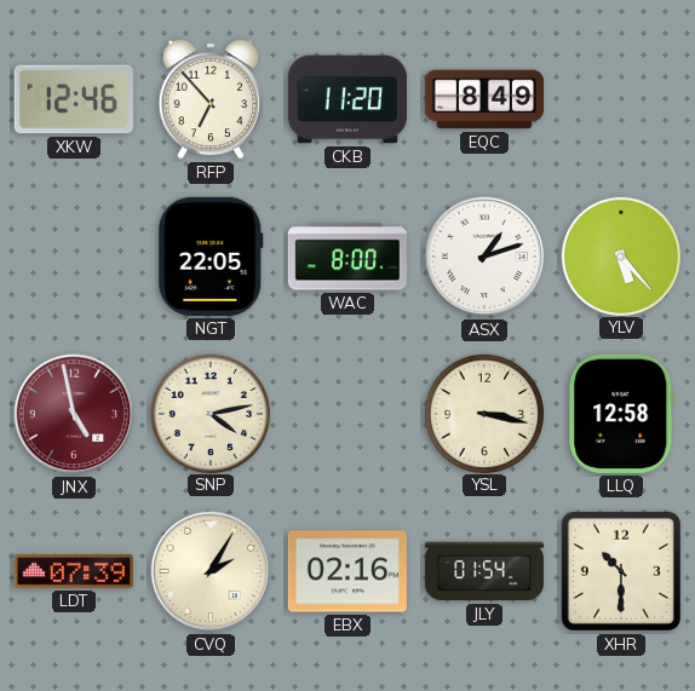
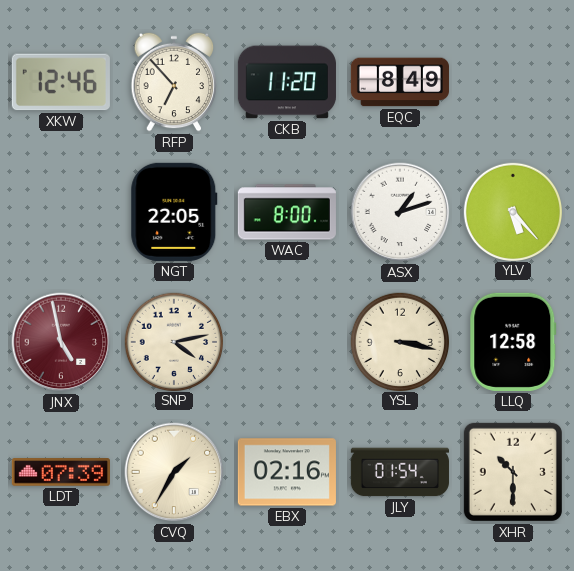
CVQ: 2:05 -> 1:35 (174, 472)
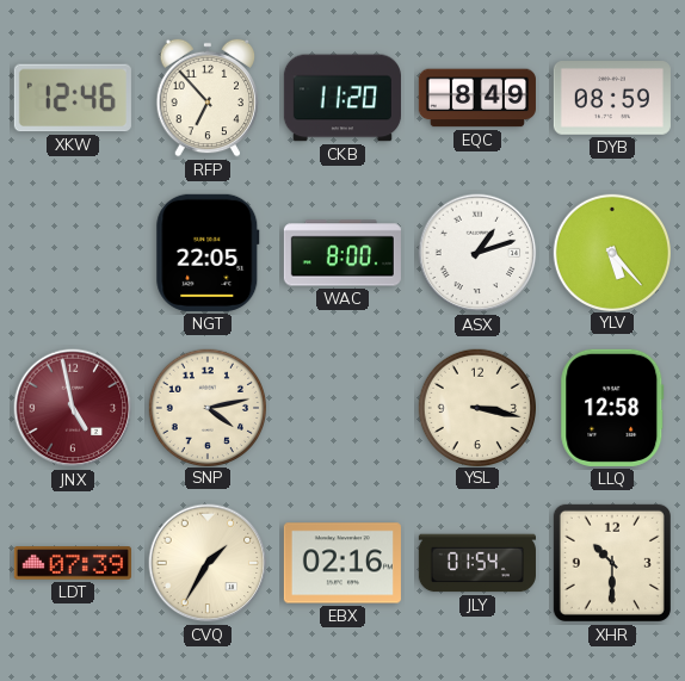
DYB: none -> 08:59 (612, 98)
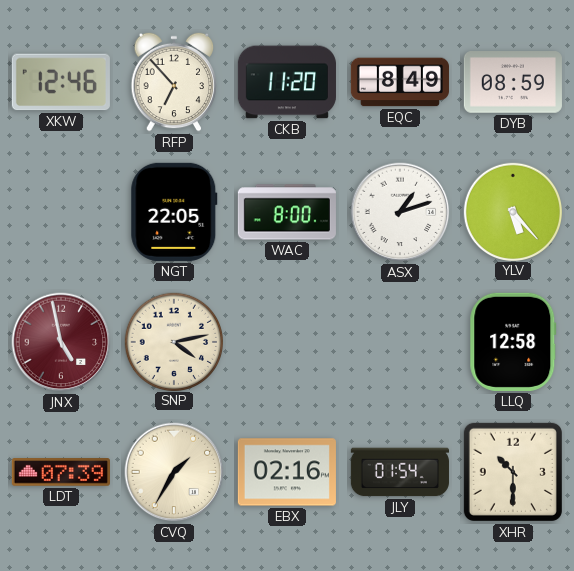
YSL: 3:17 -> none (476, 407)
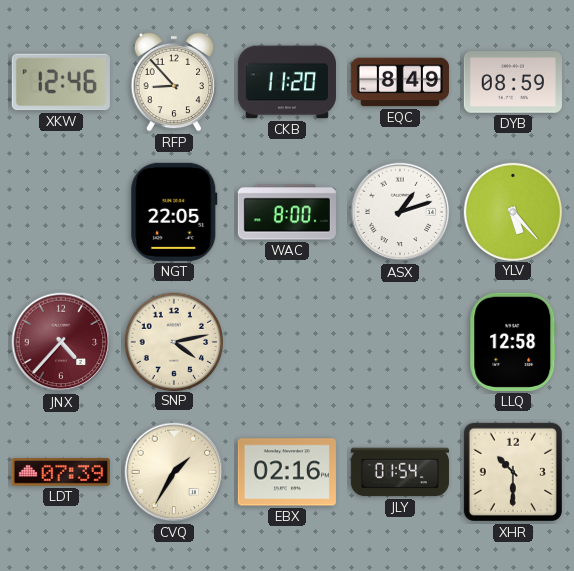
RFP: 6:53 -> 8:53 (174, 82)
JNX: 4:58 -> 4:37 (61, 342)
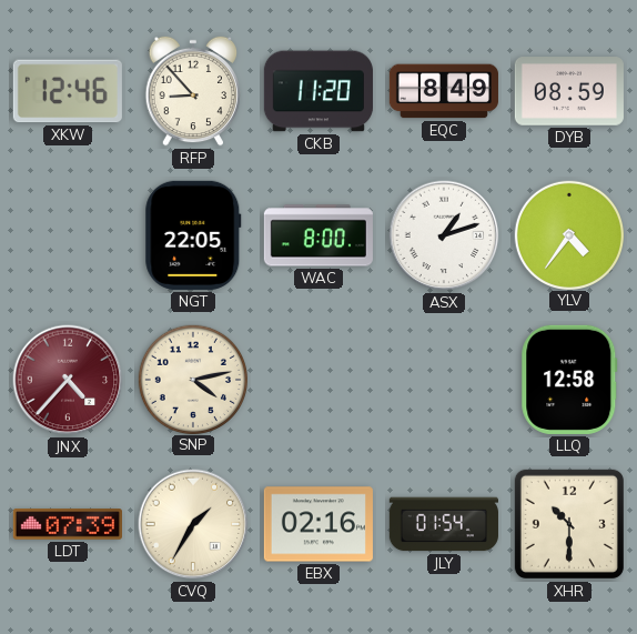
YLV: 5:23 -> 4:36 (568, 234)
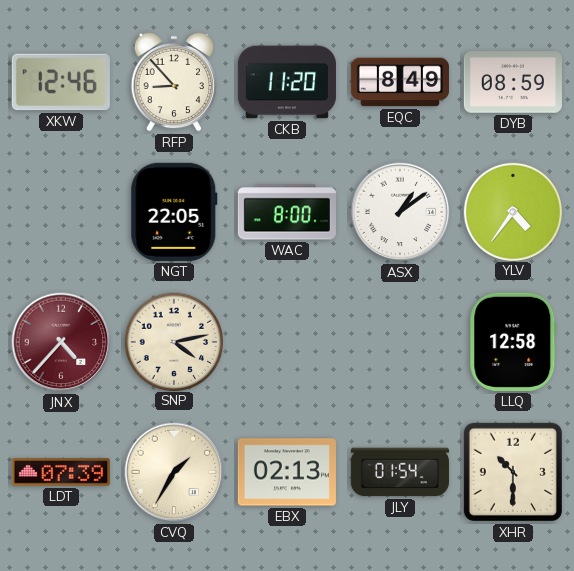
ASX: 1:12 -> 1:09 (400, 212)
EBX: 02:16 -> 02:13 (287, 472)
